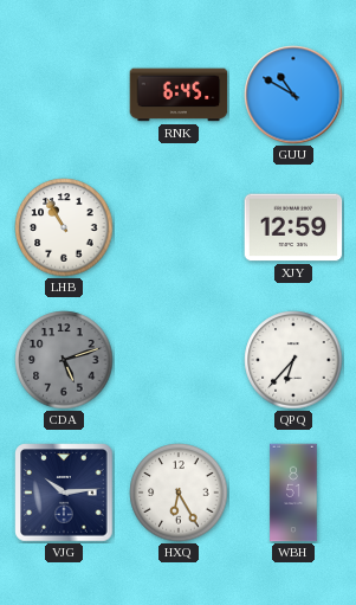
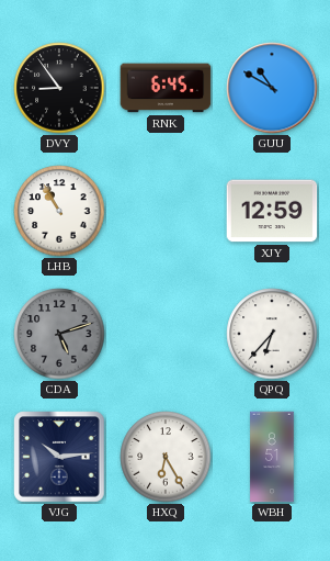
DVY: none -> 8:54 (59, 88)
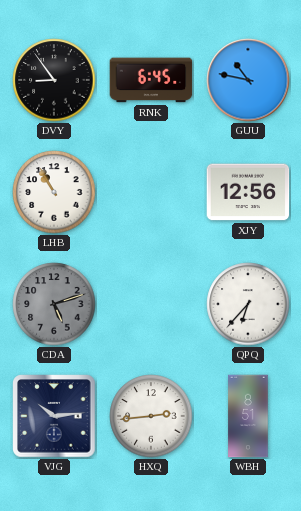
GUU: 10:50 -> 10:47 (248, 80)
XJY: 12:59 -> 12:56 (248, 192)
HXQ: 6:25 -> 2:44 (151, 416)
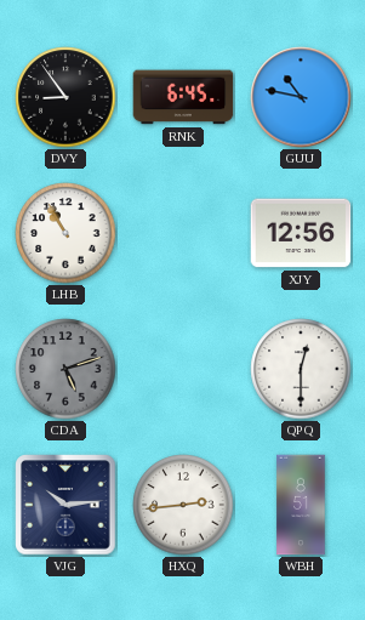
QPQ: 6:37 -> 12:30 (301, 369)
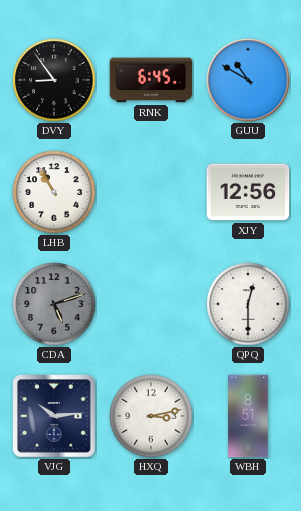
GUU: 10:47 -> 10:50 (248, 80)
HXQ: 2:44 -> 3:13 (151, 416)
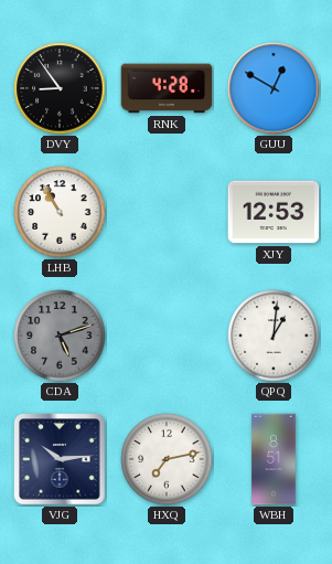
RNK: 6:45 -> 4:28 (167, 88)
GUU: 10:50 -> 12:50 (274, 88)
XJY: 12:56 -> 12:53 (274, 212)
QPQ: 12:30 -> 1:01 (274, 336)
HXQ: 3:13 -> 7:13 (167, 459)
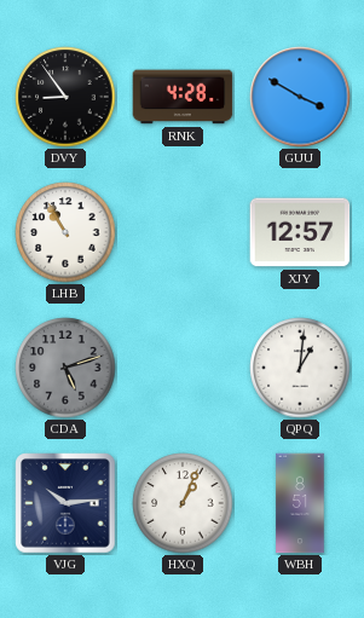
GUU: 12:50 -> 3:50 (300, 97)
XJY: 12:53 -> 12:57 (300, 232)
HXQ: 7:13 -> 1:04 (183, 503)
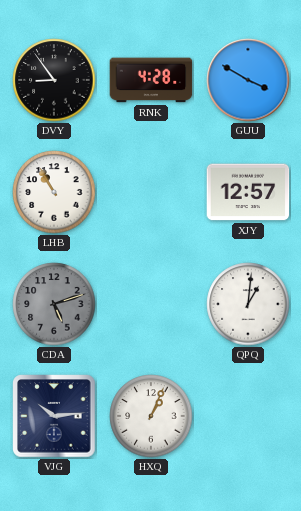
WBH: 8:51 -> none (300, 503)
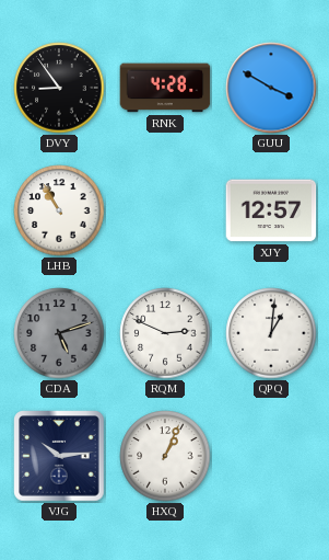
RQM: none -> 2:49 (165, 333)
